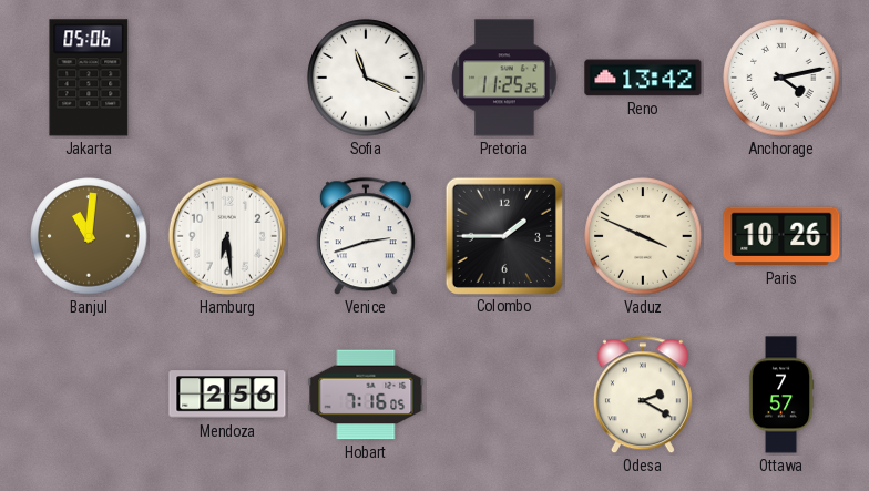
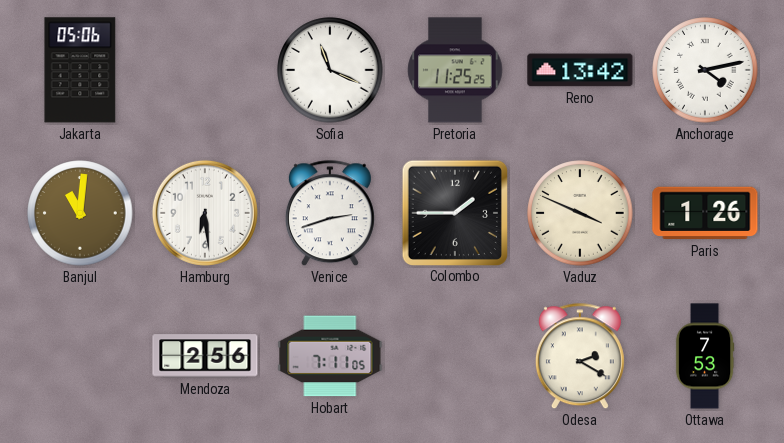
Paris: 10:26 -> 1:26 (705, 213)
Hobart: 7:16 -> 7:11 (330, 356)
Ottawa: 7:57 -> 7:53 (705, 356)
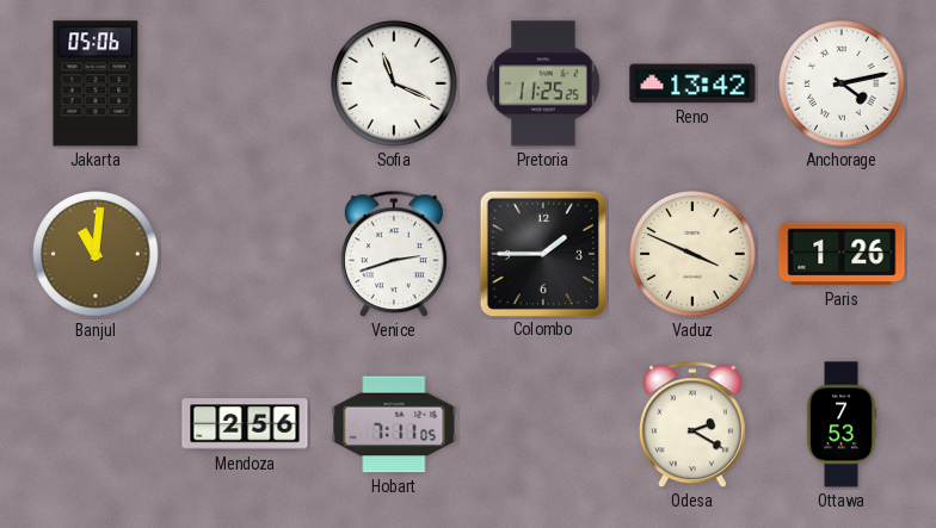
Hamburg: 6:29 -> none (205, 213)
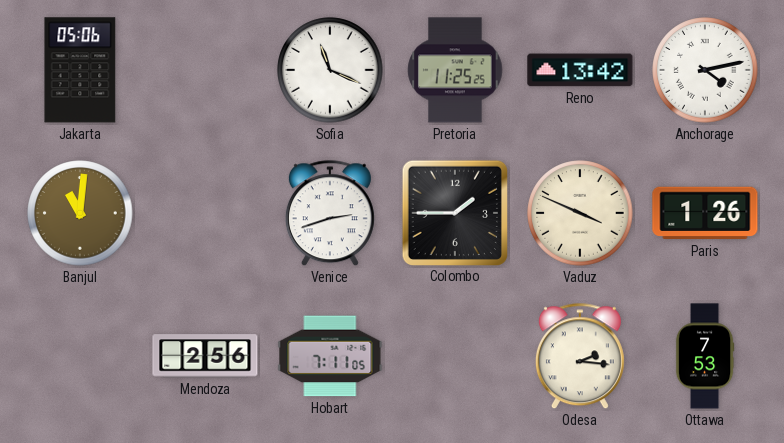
Odesa: 2:20 -> 2:16 (580, 357)
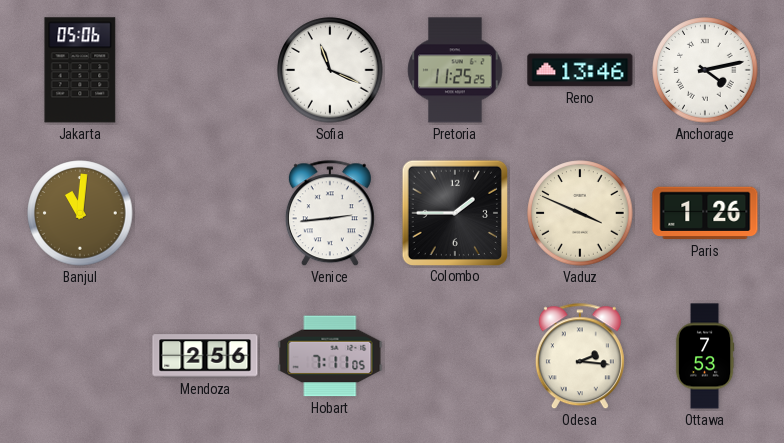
Reno: 13:42 -> 13:46 (580, 70)
Venice: 2:42 -> 2:44 (330, 214)
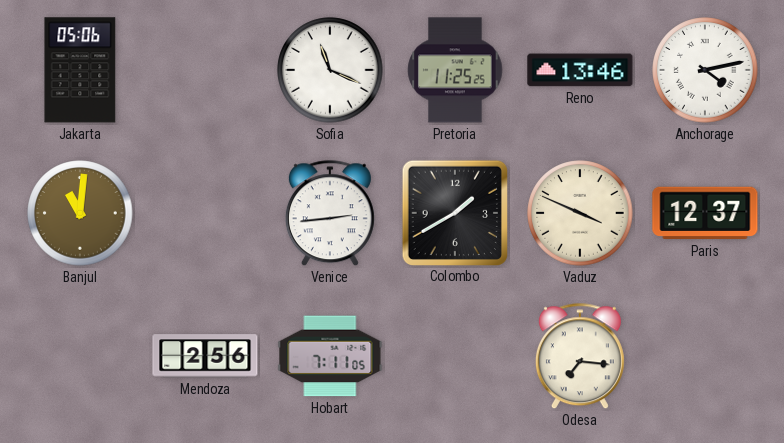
Colombo: 1:45 -> 1:40 (454, 212)
Paris: 1:26 -> 12:37 (705, 213)
Odesa: 2:16 -> 7:16 (580, 357)
Ottawa: 7:53 -> none (705, 356)
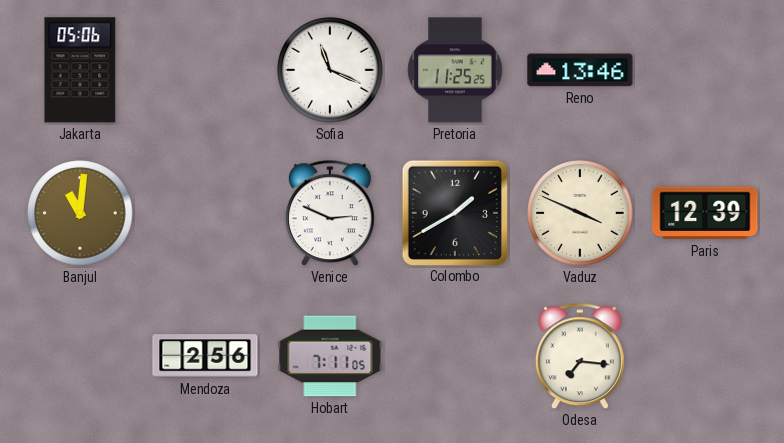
Anchorage: 4:13 -> none (705, 70)
Venice: 2:44 -> 2:49 (330, 214)
Paris: 12:37 -> 12:39 (705, 213)
